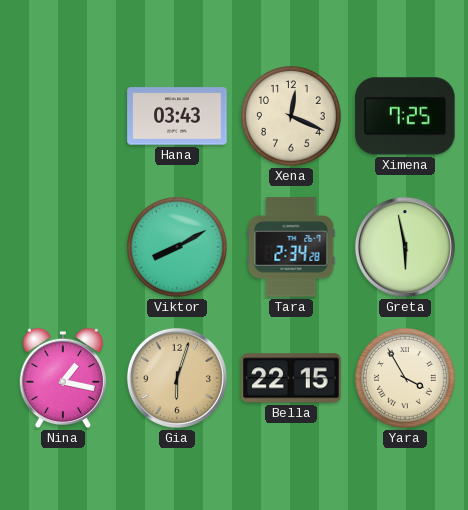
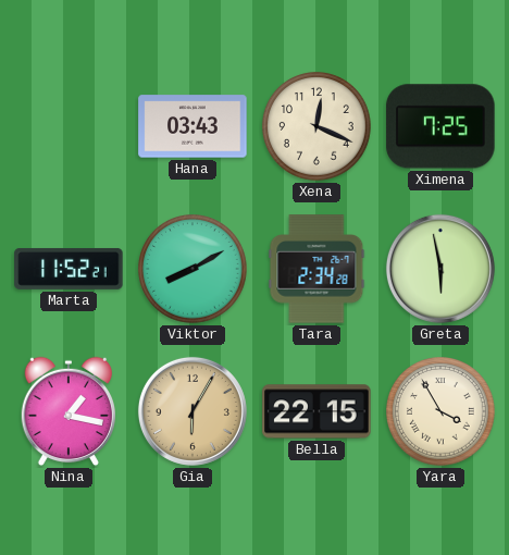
Marta: none -> 11:52 (69, 269)
Gia: 6:03 -> 6:05 (193, 411)
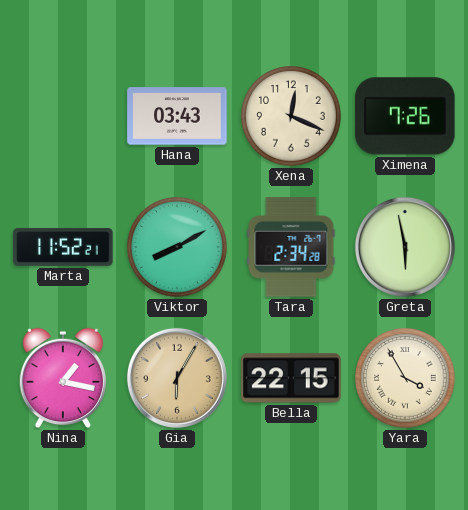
Ximena: 7:25 -> 7:26 (405, 116)
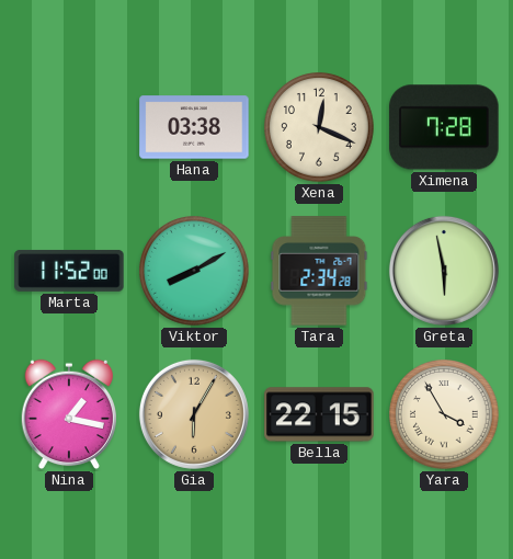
Hana: 03:43 -> 03:38 (194, 127)
Ximena: 7:26 -> 7:28 (444, 127)
Marta: 11:52:21 -> 11:52:00 (69, 271)
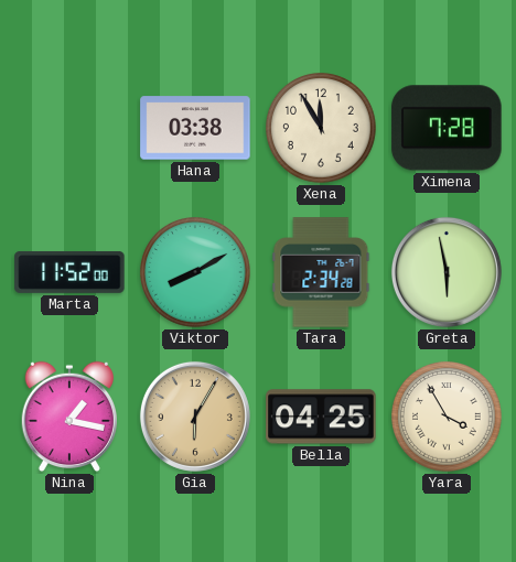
Xena: 12:19 -> 11:55 (322, 129)
Bella: 22:15 -> 04:25 (321, 417)
